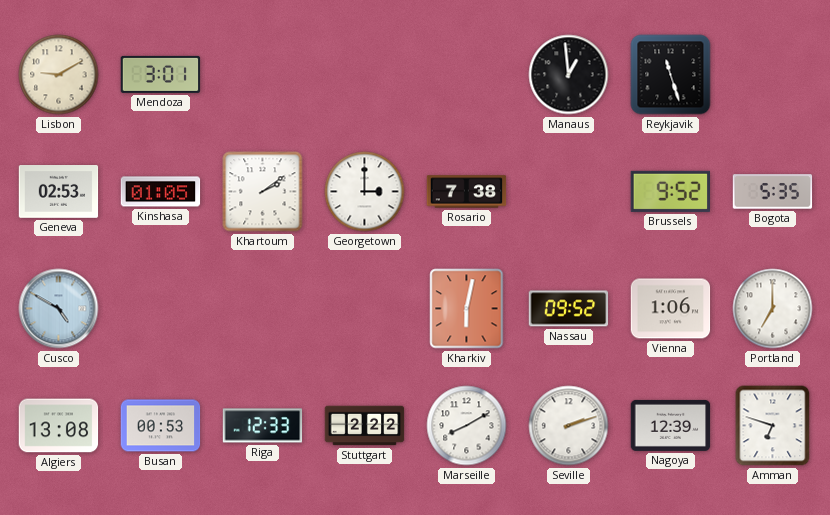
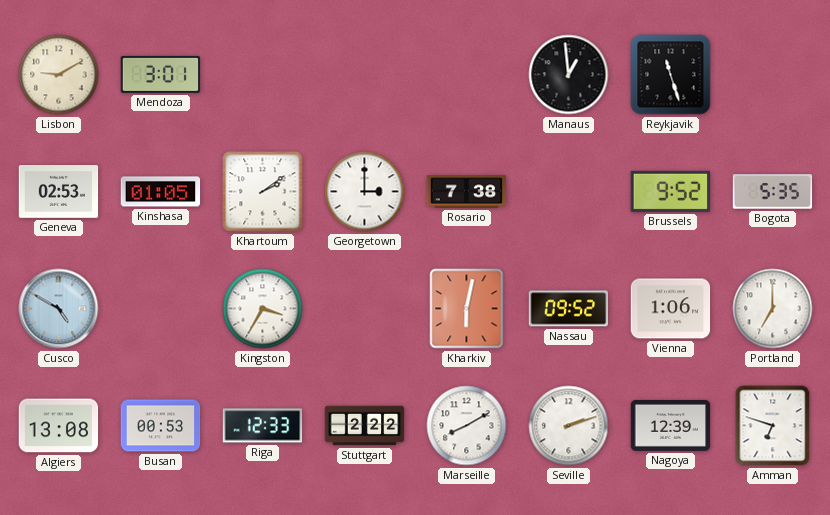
Kingston: none -> 3:35 (263, 309)
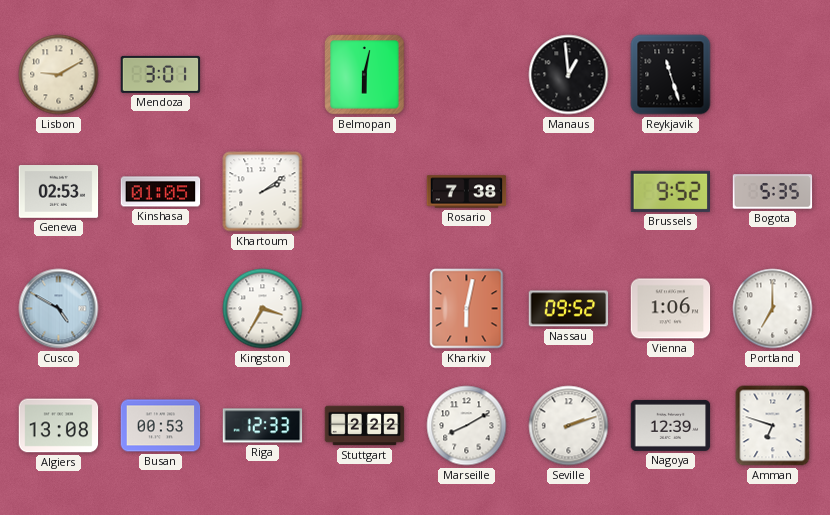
Belmopan: none -> 6:02 (365, 75)
Georgetown: 3:00 -> none (365, 192)
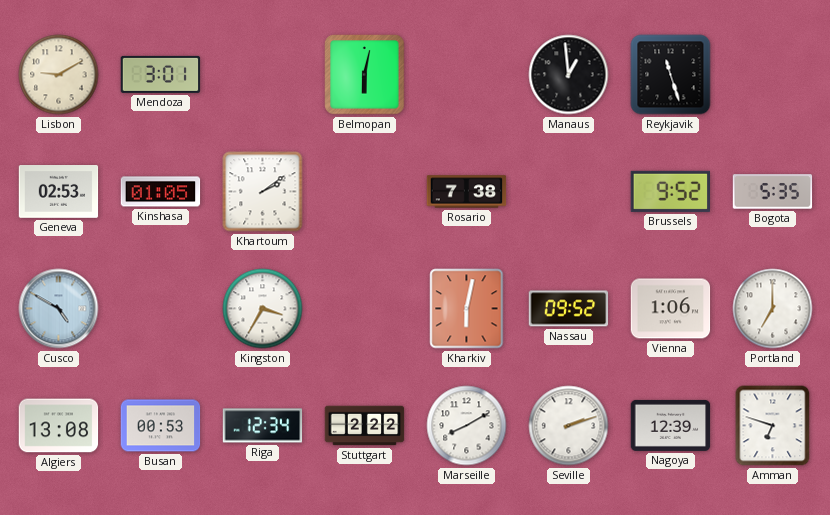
Riga: 12:33 -> 12:34 (263, 426)
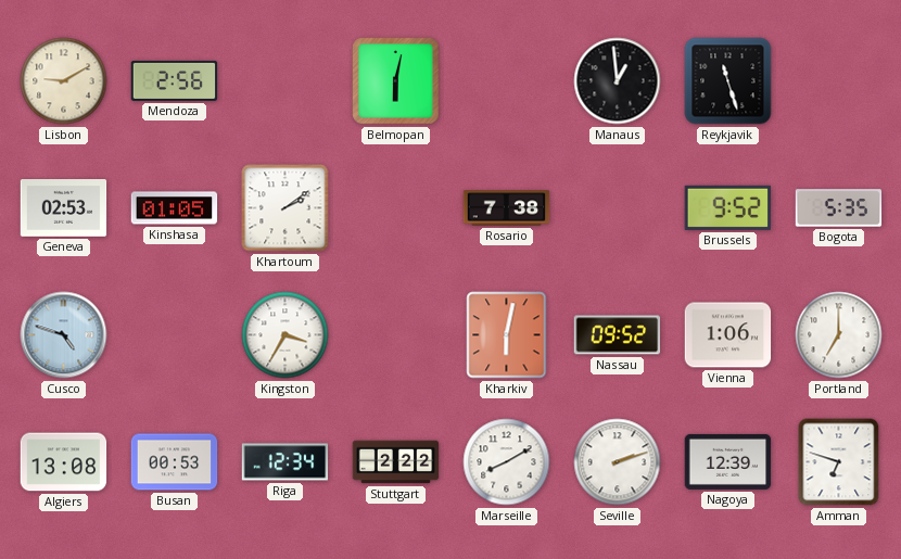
Mendoza: 3:01 -> 2:56 (175, 80)
Cusco: 4:50 -> 4:48 (64, 335)
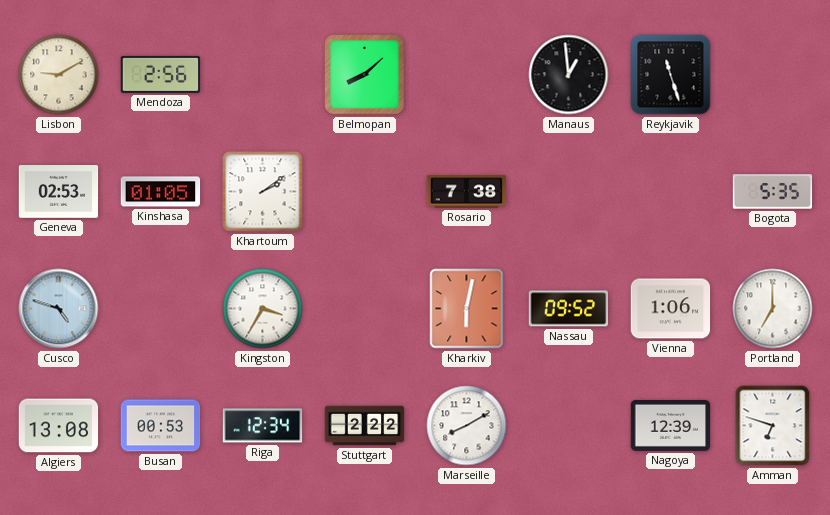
Belmopan: 6:02 -> 8:08 (365, 75)
Brussels: 9:52 -> none (727, 207)
Seville: 2:12 -> none (618, 462)
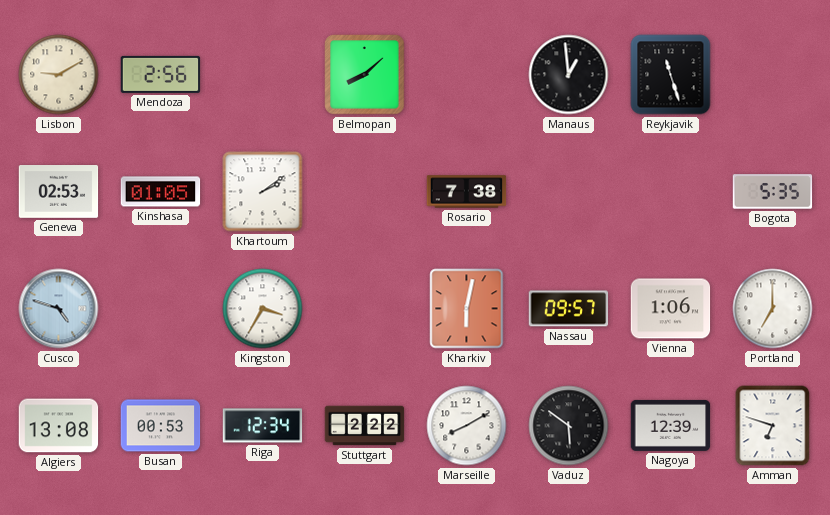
Nassau: 09:52 -> 09:57 (569, 309)
Vaduz: none -> 5:51 (569, 426)
